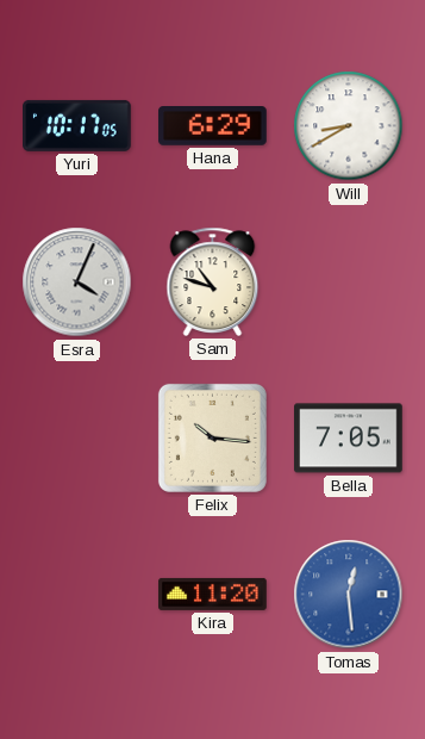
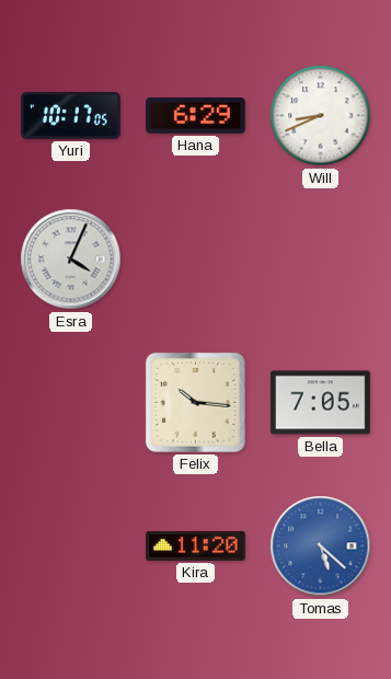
Will: 8:40 -> 8:41 (321, 116)
Sam: 10:48 -> none (213, 281)
Tomas: 12:29 -> 5:22 (321, 546)
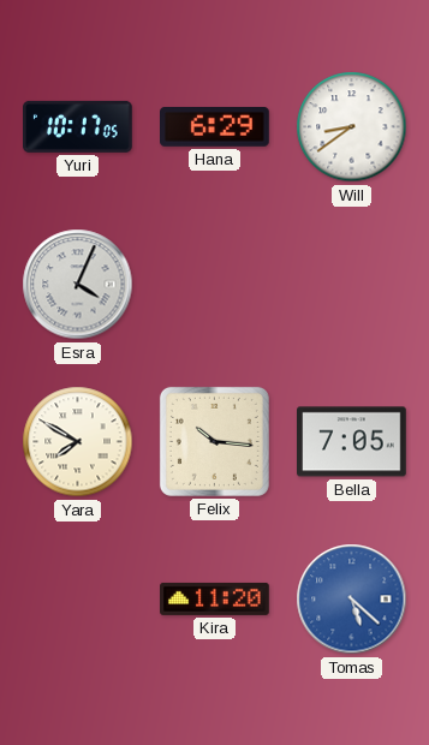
Will: 8:41 -> 8:39 (352, 127)
Yara: none -> 7:50 (78, 442)
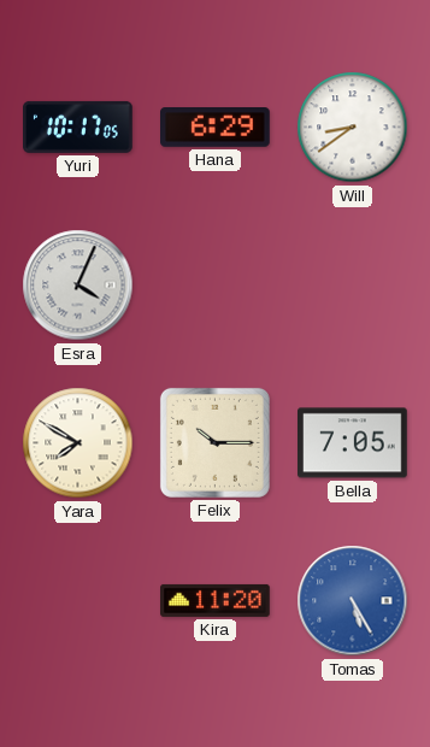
Felix: 10:16 -> 10:15 (214, 442)
Tomas: 5:22 -> 5:25 (353, 601)
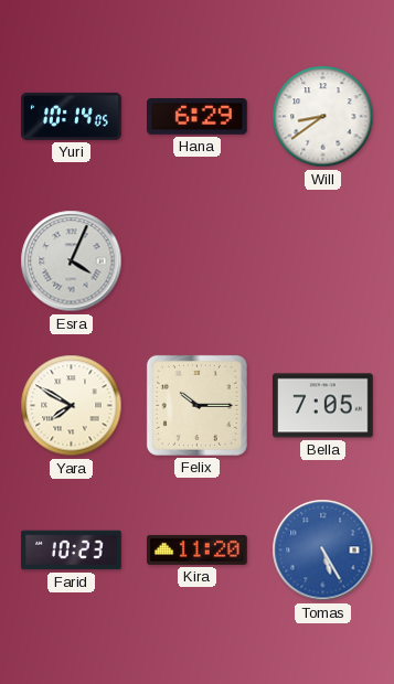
Yuri: 10:17 -> 10:14 (72, 116)
Farid: none -> 10:23 (72, 551)
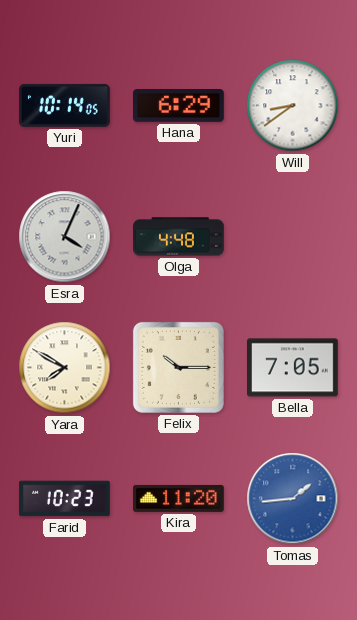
Olga: none -> 4:48 (179, 237)
Tomas: 5:25 -> 1:44 (293, 499)
